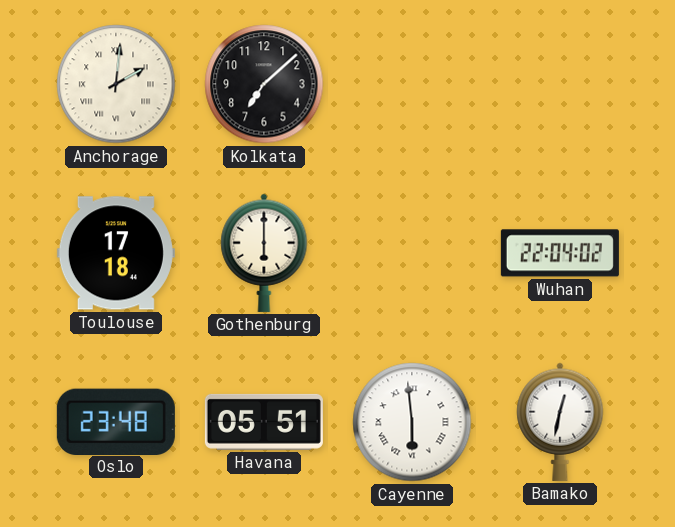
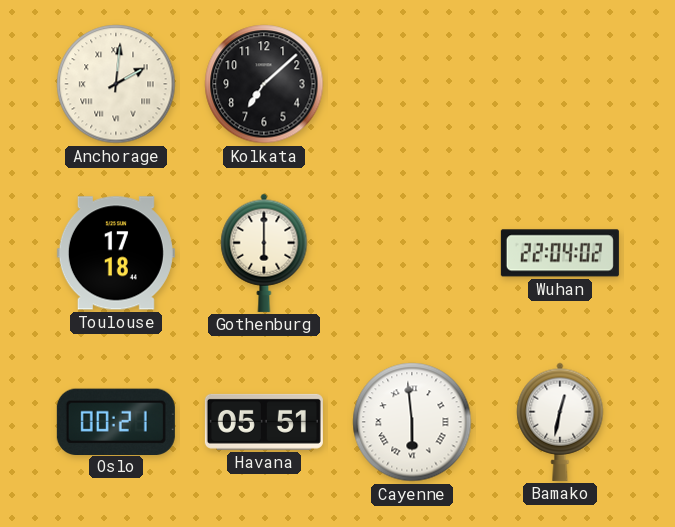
Oslo: 23:48 -> 00:21 (116, 421)
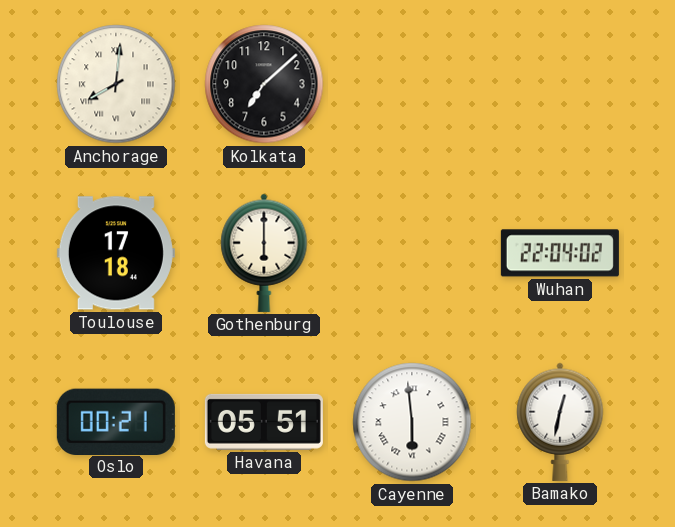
Anchorage: 2:01 -> 8:01 (116, 84)
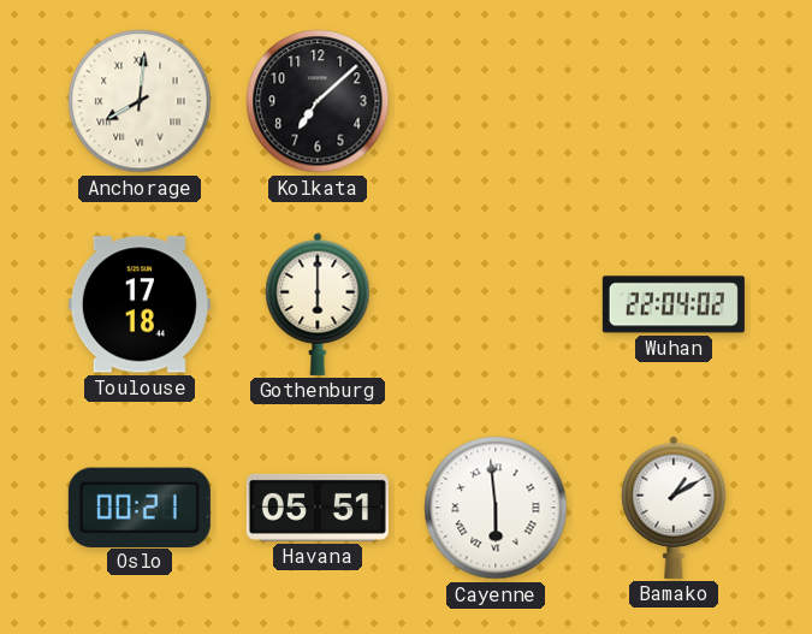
Bamako: 12:32 -> 1:10 (674, 508)
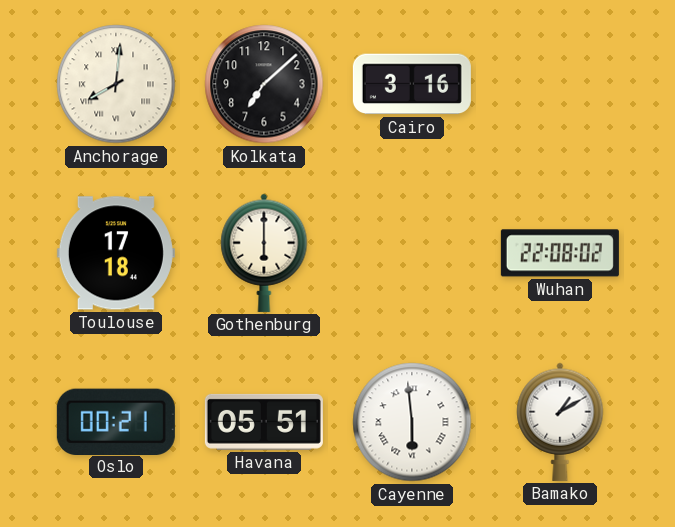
Cairo: none -> 3:16 (412, 84)
Wuhan: 22:04 -> 22:08 (560, 253)
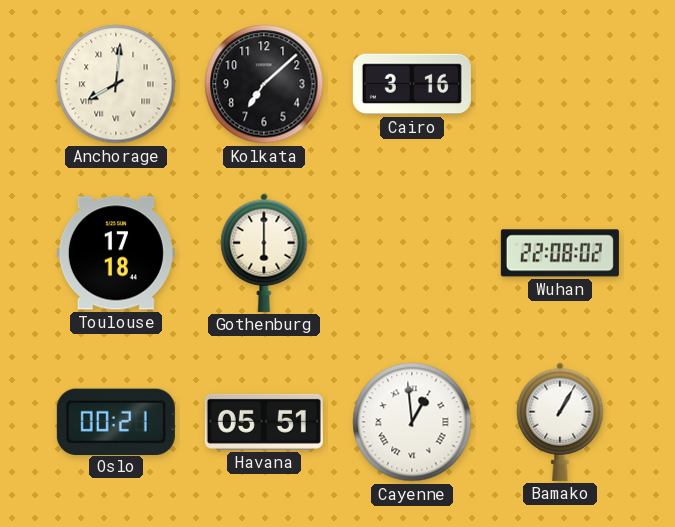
Cayenne: 5:59 -> 12:59 (412, 422)
Bamako: 1:10 -> 1:05 (560, 422)
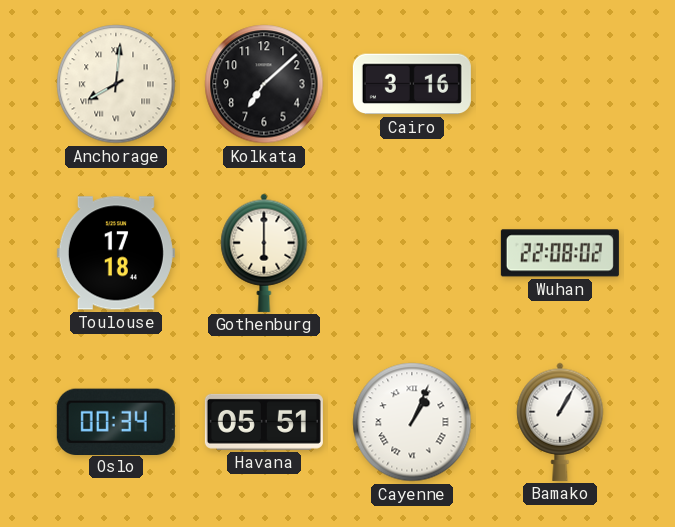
Oslo: 00:21 -> 00:34 (116, 421)
Cayenne: 12:59 -> 1:04 (412, 422)
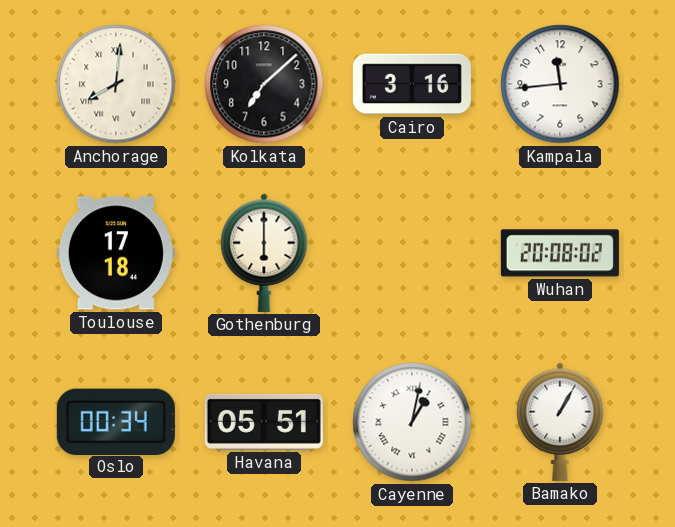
Kampala: none -> 11:44 (560, 84)
Wuhan: 22:08 -> 20:08 (560, 253)
Cayenne: 1:04 -> 1:02 (412, 422)
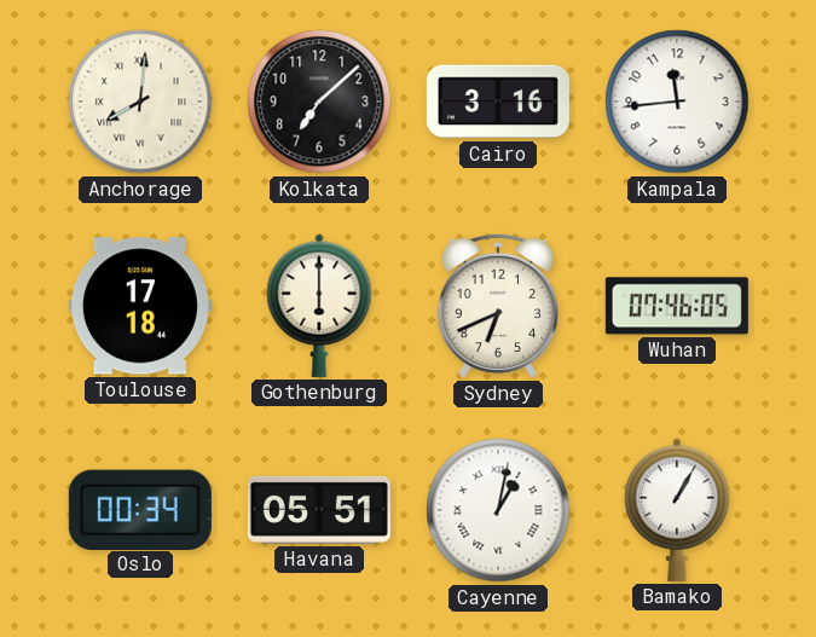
Sydney: none -> 6:41 (498, 306)
Wuhan: 20:08 -> 07:46 (677, 306)
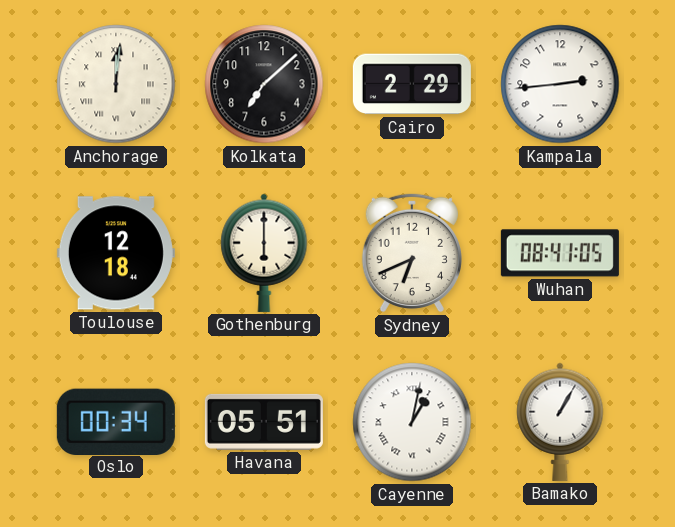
Anchorage: 8:01 -> 12:01 (116, 84)
Cairo: 3:16 -> 2:29 (412, 84)
Kampala: 11:44 -> 2:44 (560, 84)
Toulouse: 17:18 -> 12:18 (116, 253)
Wuhan: 07:46 -> 08:41 (560, 253)
